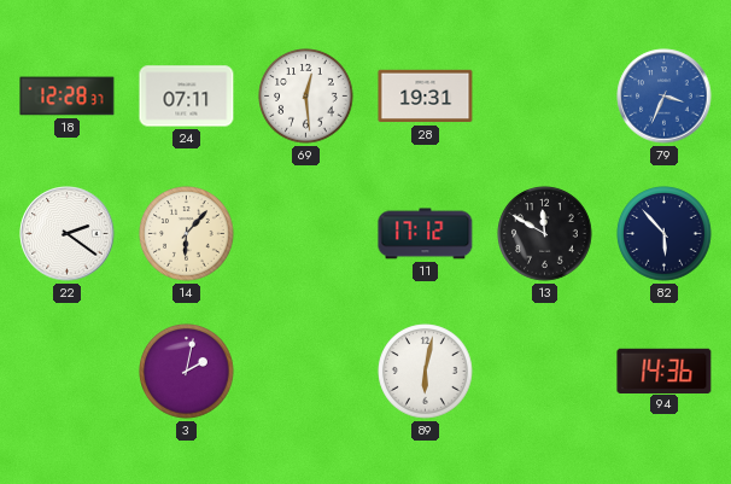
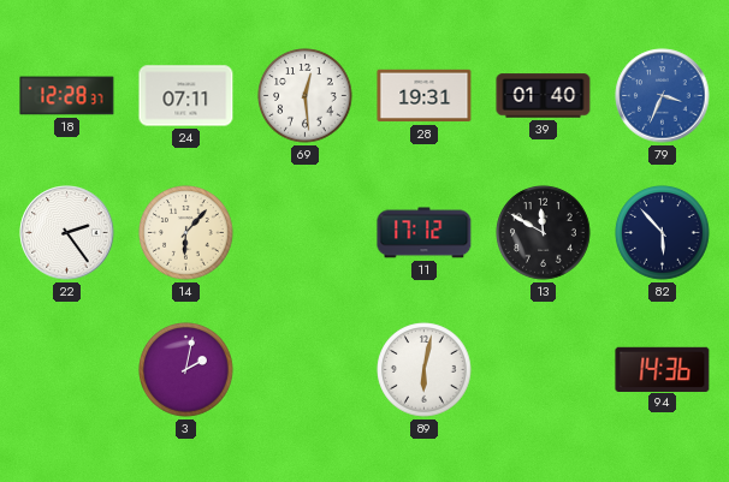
39: none -> 01:40 (544, 96)
22: 2:21 -> 2:24 (67, 233)
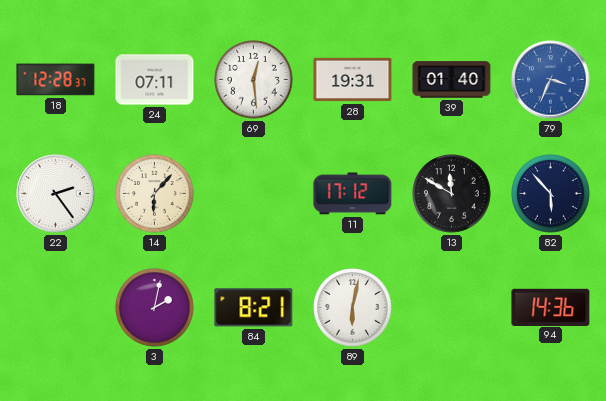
84: none -> 8:21 (254, 308)
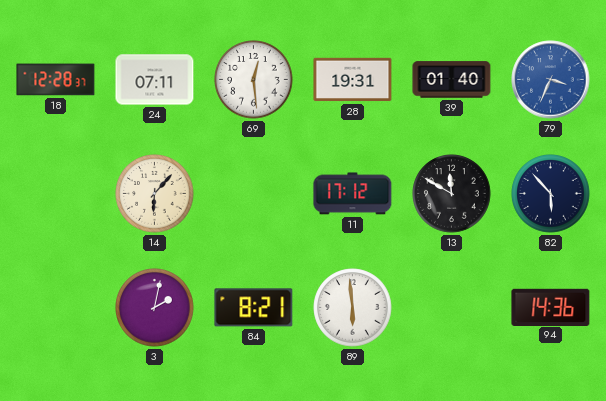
22: 2:24 -> none (56, 194)
89: 6:02 -> 5:59 (353, 308)
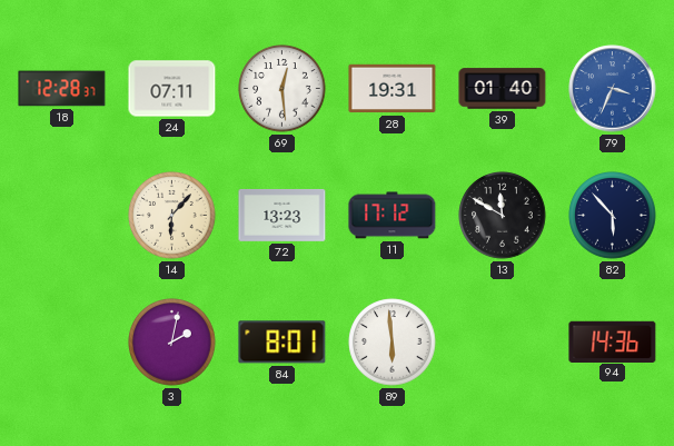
72: none -> 13:23 (283, 215)
84: 8:21 -> 8:01 (283, 343)
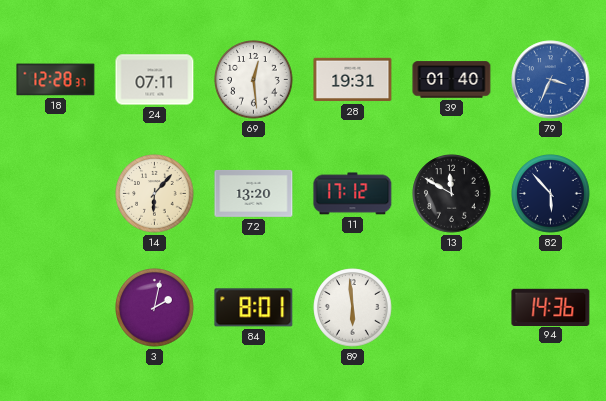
72: 13:23 -> 13:20 (254, 193)
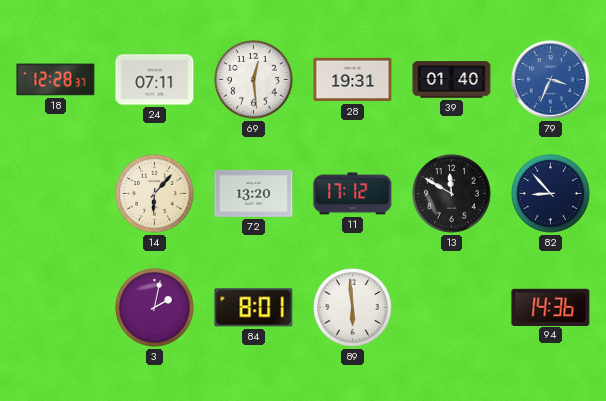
82: 5:53 -> 8:53 (551, 194)
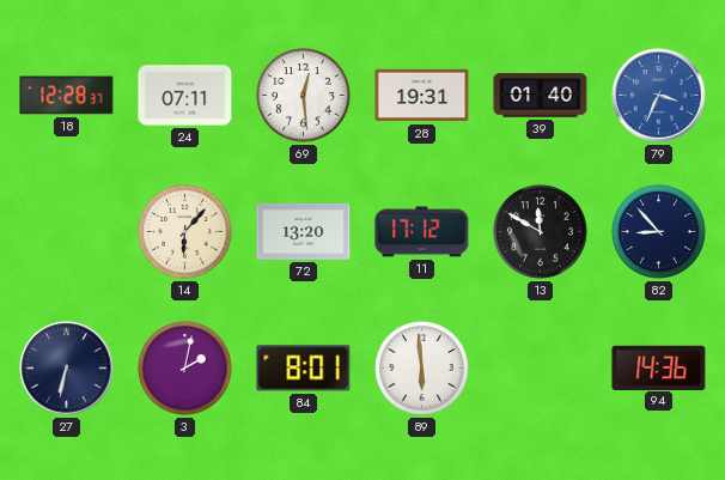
27: none -> 6:32 (67, 369)
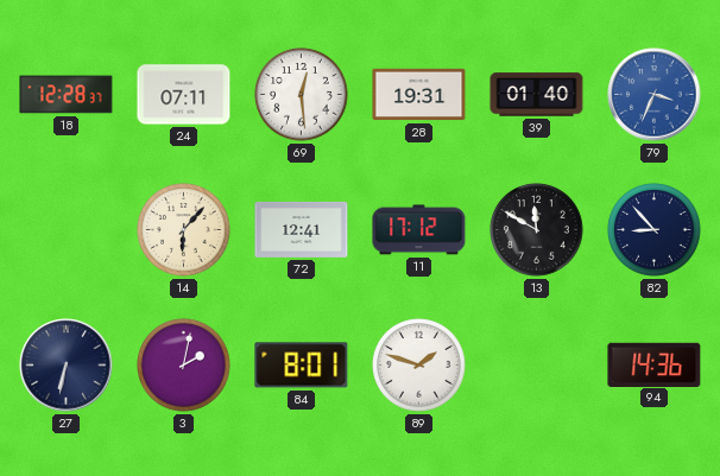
72: 13:20 -> 12:41 (302, 229)
89: 5:59 -> 1:48 (419, 366)
